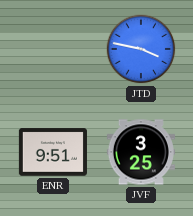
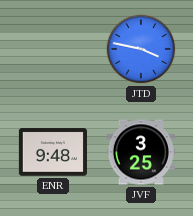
ENR: 9:51 -> 9:48 (53, 152)
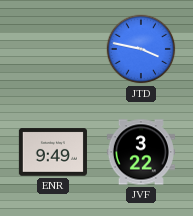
ENR: 9:48 -> 9:49 (53, 152)
JVF: 3:25 -> 3:22 (141, 152)
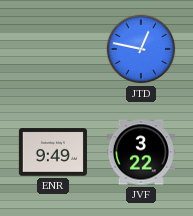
JTD: 3:47 -> 12:47 (141, 49)
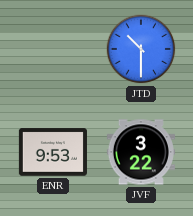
JTD: 12:47 -> 10:30 (141, 49)
ENR: 9:49 -> 9:53 (53, 152)
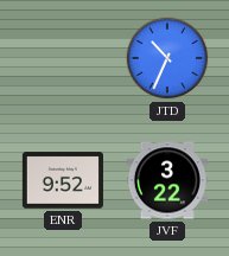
JTD: 10:30 -> 10:34 (167, 58)
ENR: 9:53 -> 9:52 (63, 180)
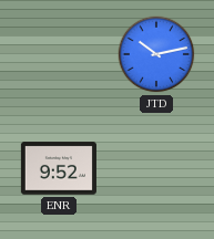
JTD: 10:34 -> 10:13 (156, 54)
JVF: 3:22 -> none (167, 180)
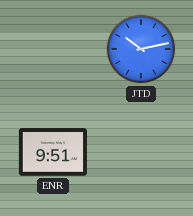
ENR: 9:52 -> 9:51 (53, 152)
